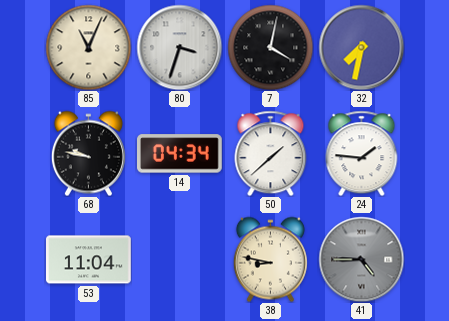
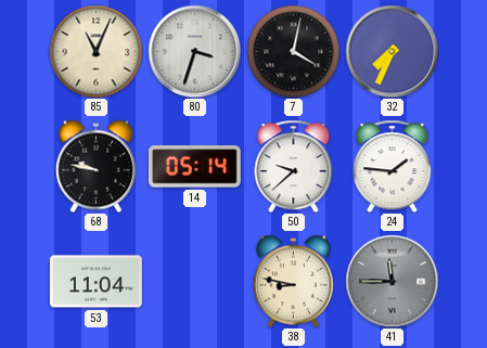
32: 7:32 -> 7:34 (392, 51)
14: 04:34 -> 05:14 (195, 167)
50: 1:38 -> 9:38 (294, 166)
41: 4:45 -> 11:45 (392, 281)
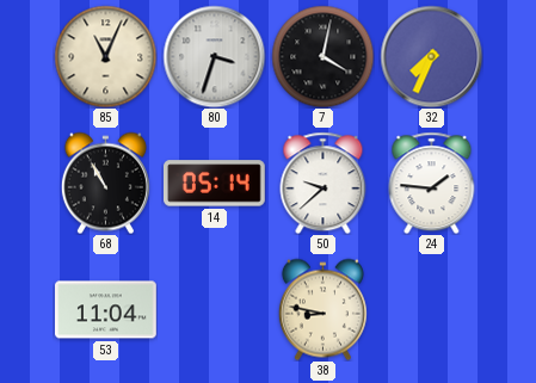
68: 9:47 -> 10:55 (105, 183)
41: 11:45 -> none (392, 281)
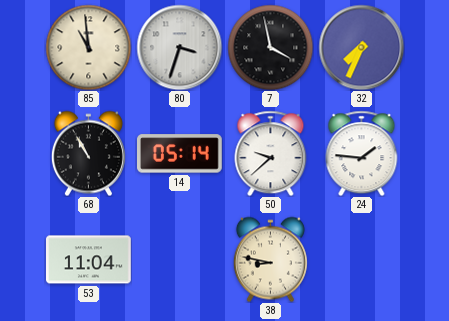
85: 11:04 -> 10:59 (88, 47)
7: 4:02 -> 3:58 (270, 47)
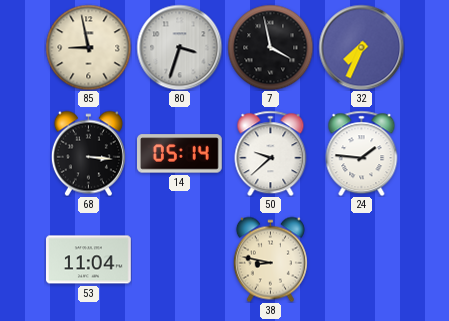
85: 10:59 -> 8:58 (88, 47)
68: 10:55 -> 3:16 (88, 153)
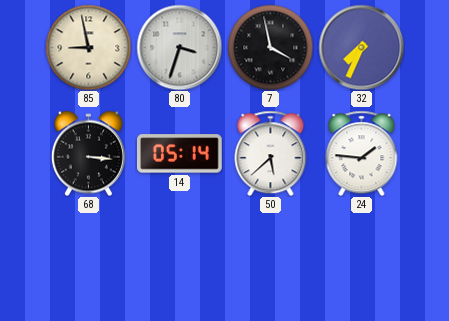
50: 9:38 -> 5:38 (271, 153)
53: 11:04 -> none (89, 260)
38: 8:47 -> none (270, 259)
